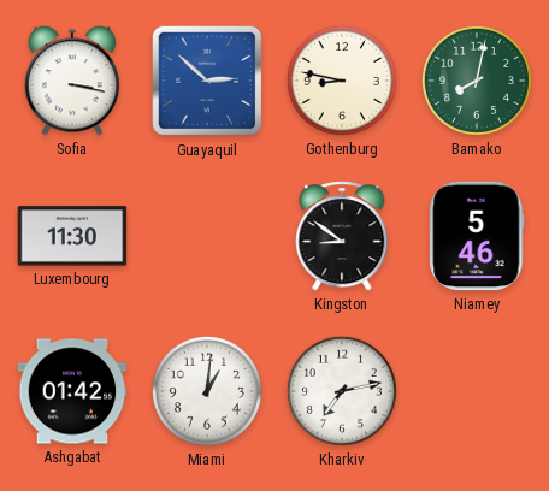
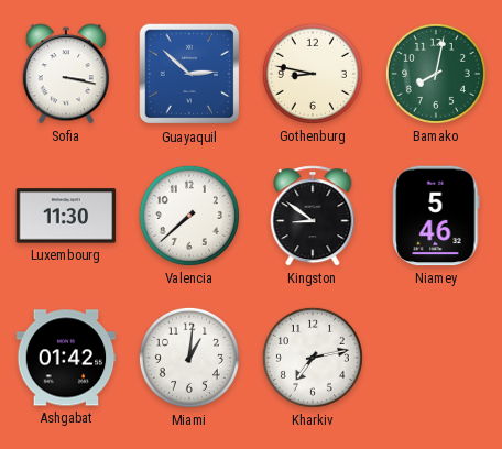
Valencia: none -> 7:38 (189, 216)
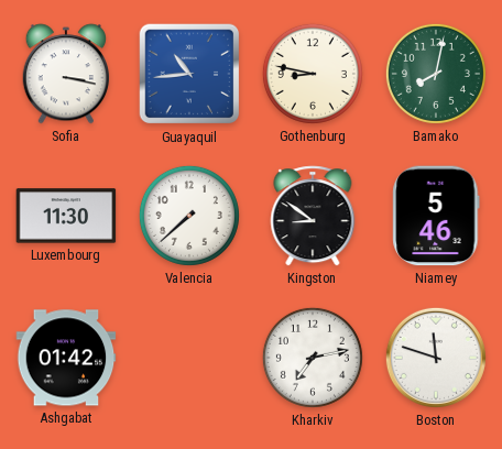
Guayaquil: 2:52 -> 10:44 (189, 74)
Miami: 1:01 -> none (189, 358)
Boston: none -> 11:48 (436, 358)
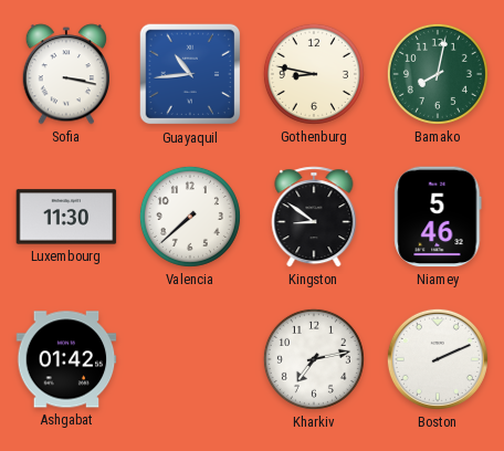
Boston: 11:48 -> 2:11 (438, 359)
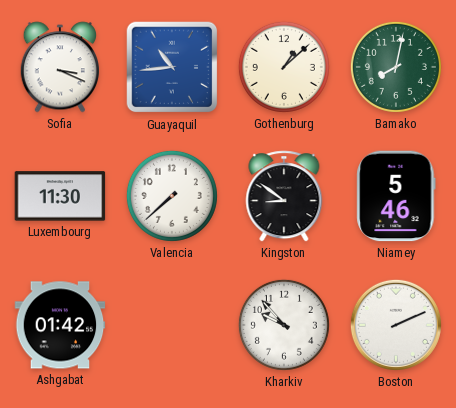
Sofia: 3:17 -> 3:19 (59, 67)
Gothenburg: 8:47 -> 1:08 (284, 67)
Kharkiv: 7:13 -> 9:53 (284, 325)
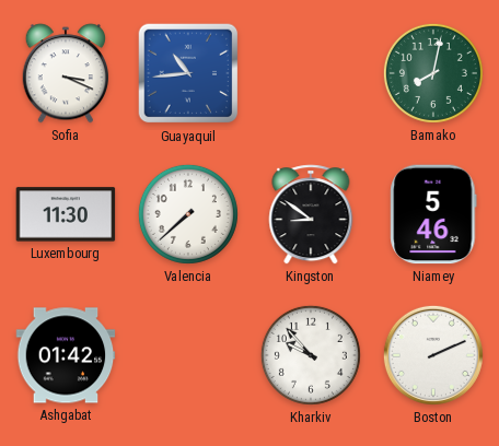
Gothenburg: 1:08 -> none (284, 67)
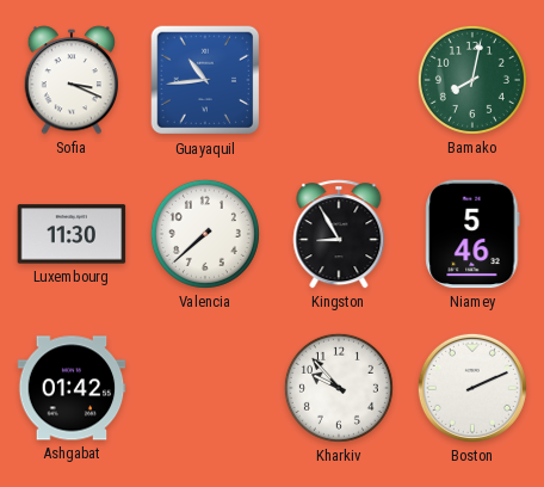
Kingston: 8:51 -> 8:55 (339, 234)
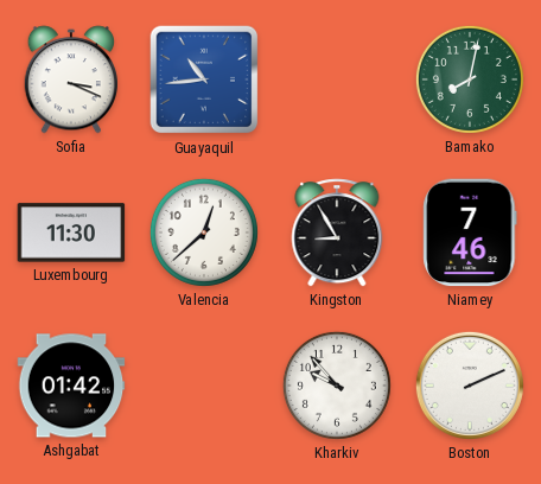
Valencia: 7:38 -> 12:38 (204, 233)
Niamey: 5:46 -> 7:46 (470, 233)
